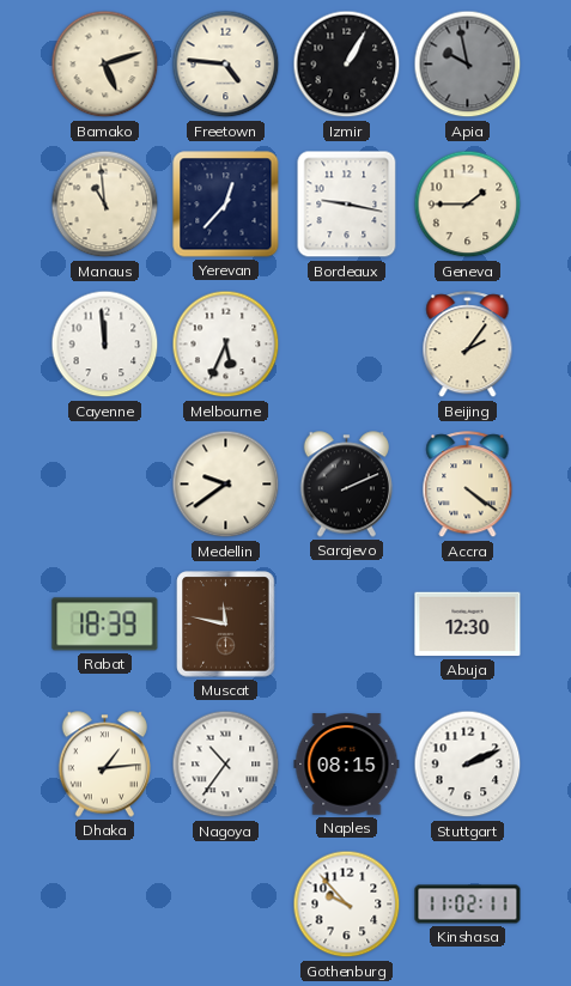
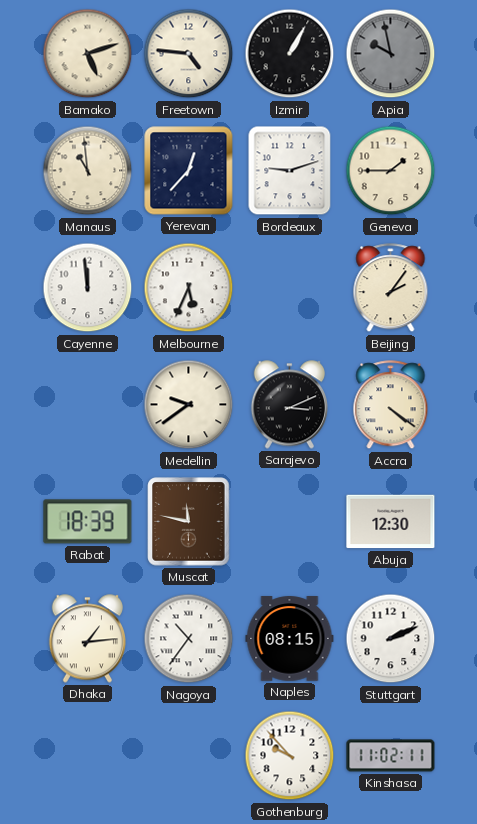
Bordeaux: 9:17 -> 9:12 (290, 171)
Sarajevo: 2:11 -> 3:11 (289, 405)
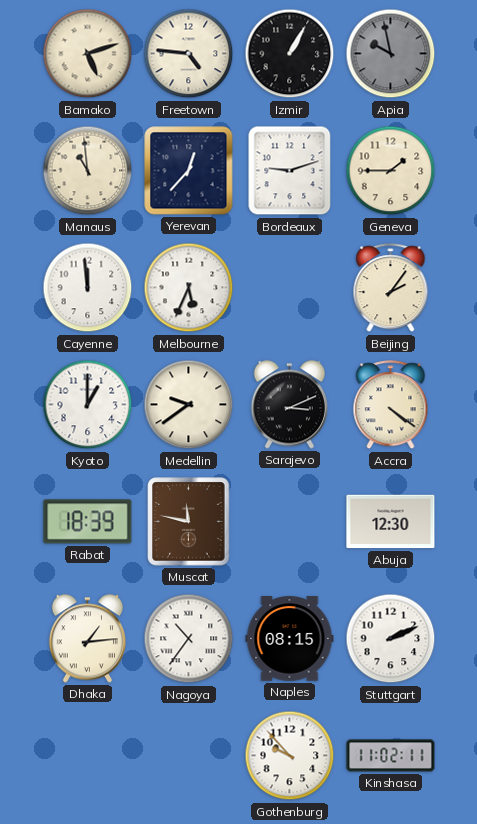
Kyoto: none -> 1:00 (88, 405)
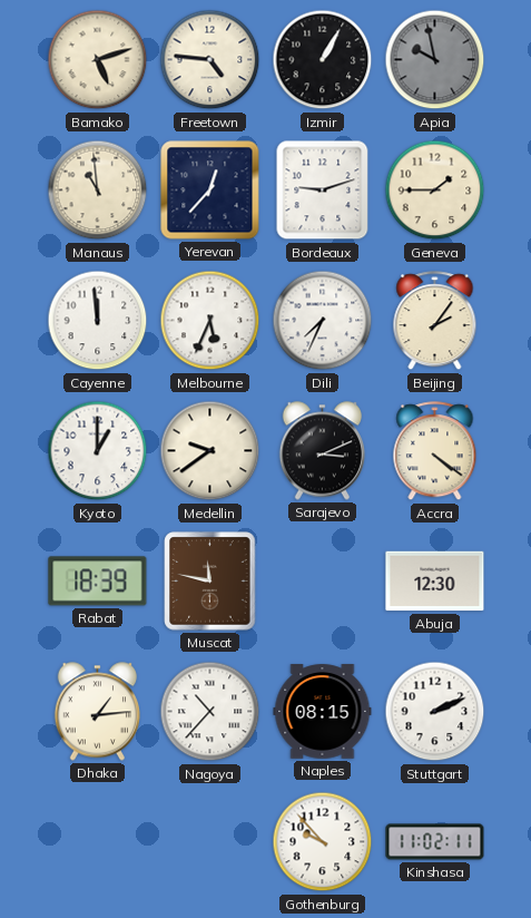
Dili: none -> 7:34 (323, 321)
Nagoya: 10:36 -> 10:37 (210, 712)
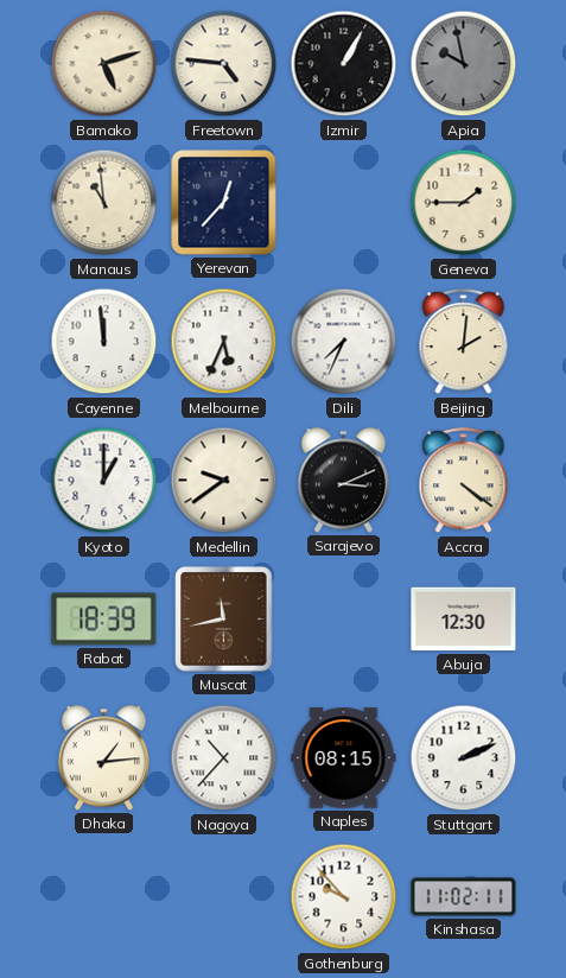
Bordeaux: 9:12 -> none (323, 191)
Beijing: 2:06 -> 2:01 (464, 342)
Muscat: 11:47 -> 11:43 (224, 620)
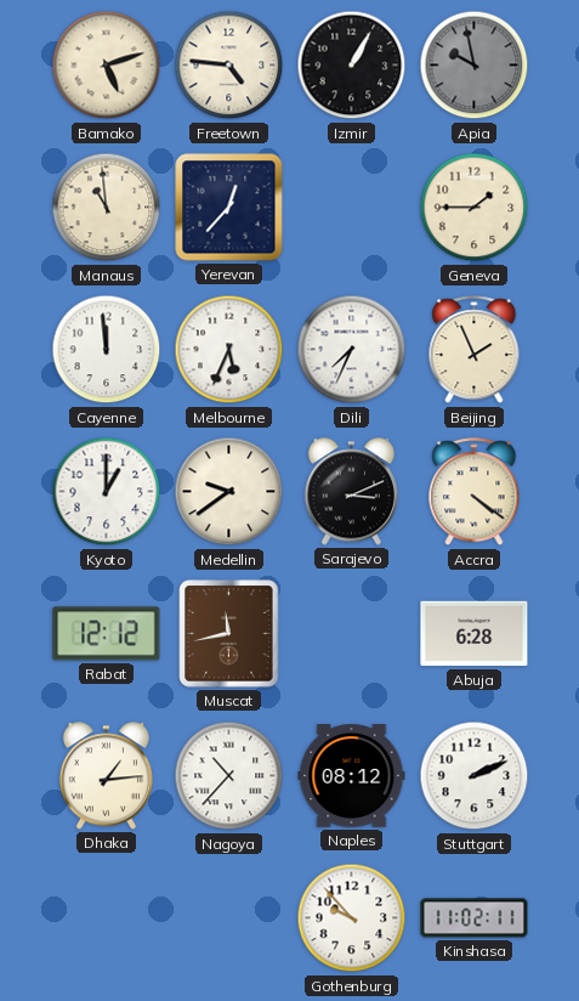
Beijing: 2:01 -> 1:56 (475, 350)
Rabat: 18:39 -> 12:12 (107, 634)
Abuja: 12:30 -> 6:28 (475, 634)
Naples: 08:15 -> 08:12 (352, 776)
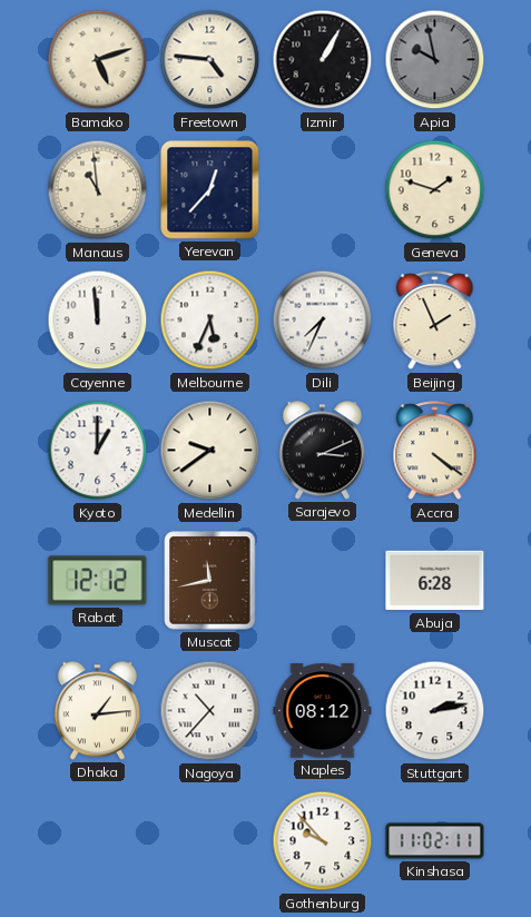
Geneva: 1:45 -> 1:48 (435, 190)
Stuttgart: 2:11 -> 2:13 (435, 711)
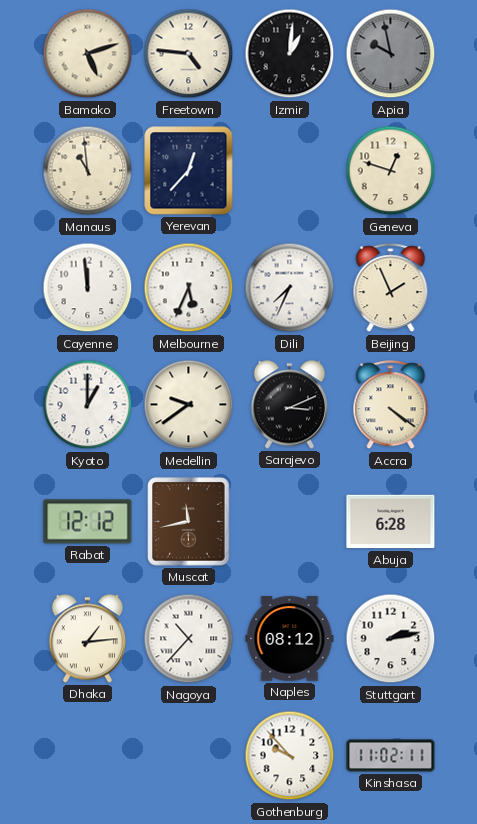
Izmir: 1:05 -> 1:01 (290, 54)
Geneva: 1:48 -> 12:48 (391, 171)
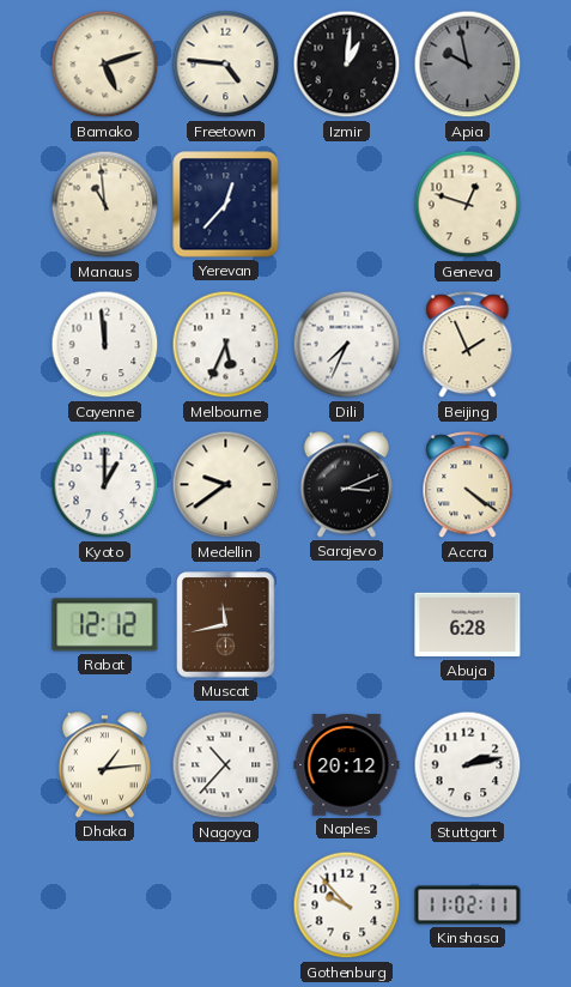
Naples: 08:12 -> 20:12 (347, 765)
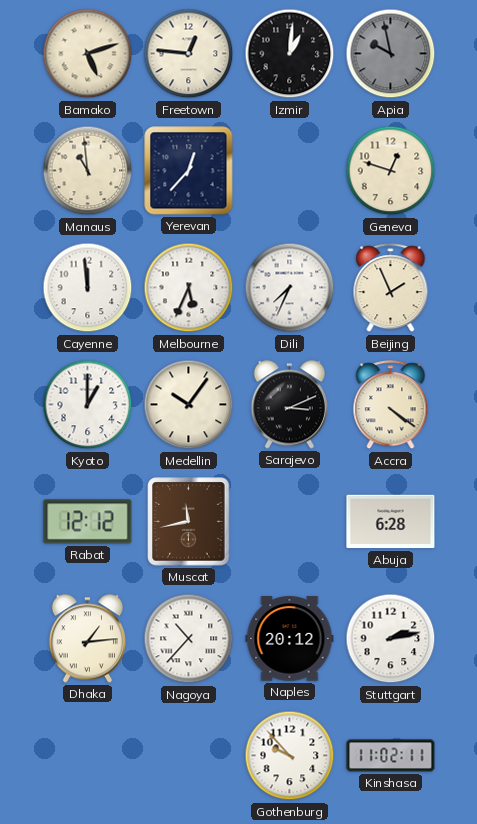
Freetown: 4:46 -> 12:46 (189, 54)
Medellin: 9:39 -> 10:06 (189, 405)
